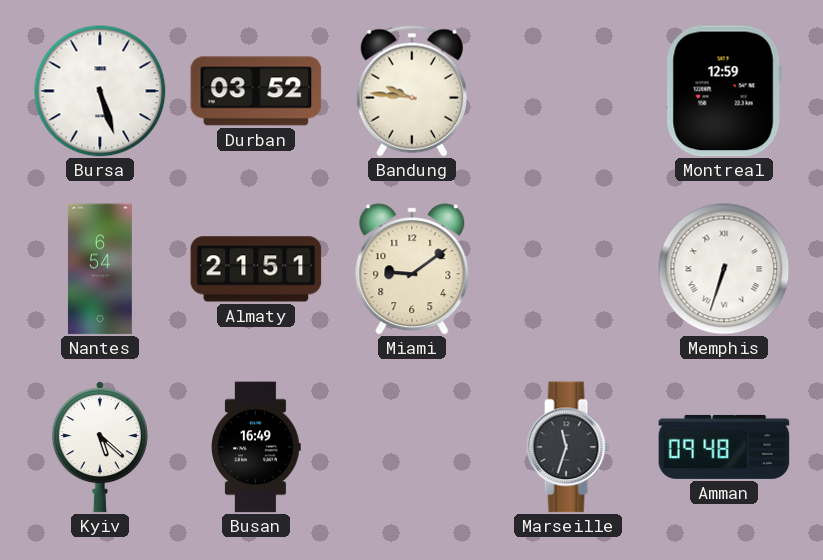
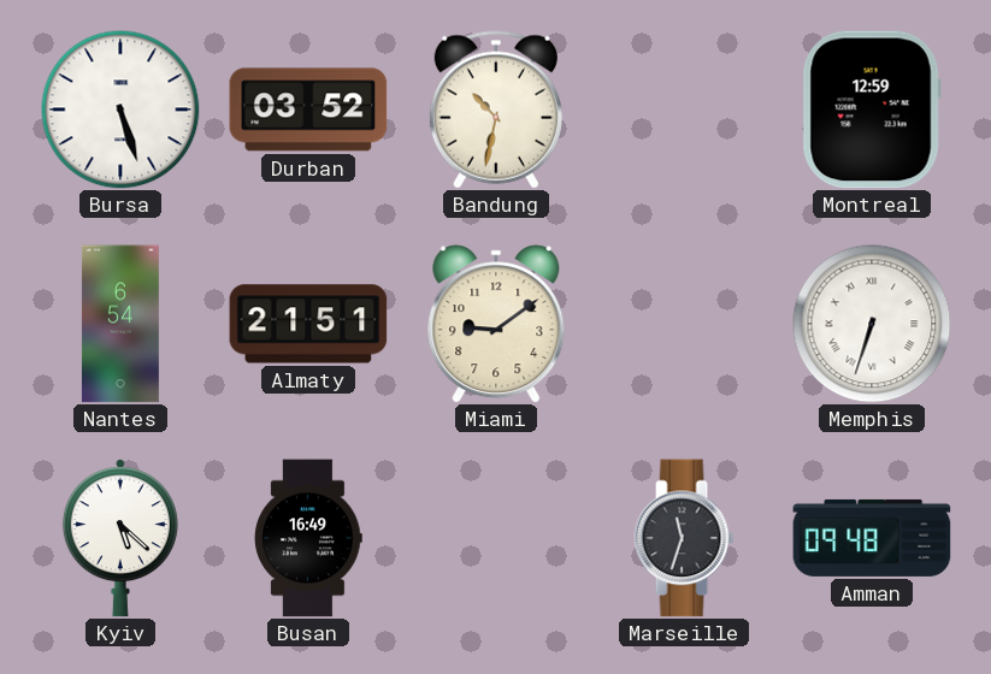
Bandung: 9:46 -> 10:32 (496, 110)
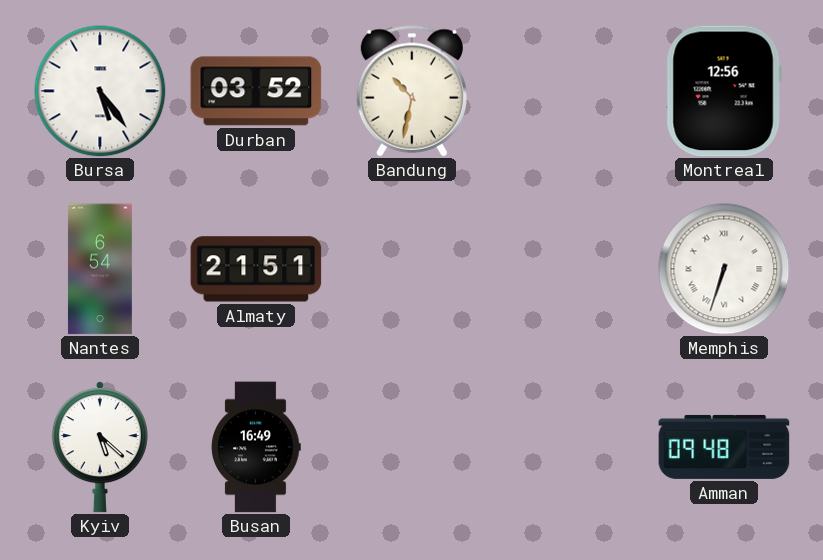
Bursa: 5:27 -> 5:24 (100, 91)
Montreal: 12:59 -> 12:56 (724, 91)
Miami: 9:09 -> none (496, 324)
Marseille: 11:33 -> none (684, 538)
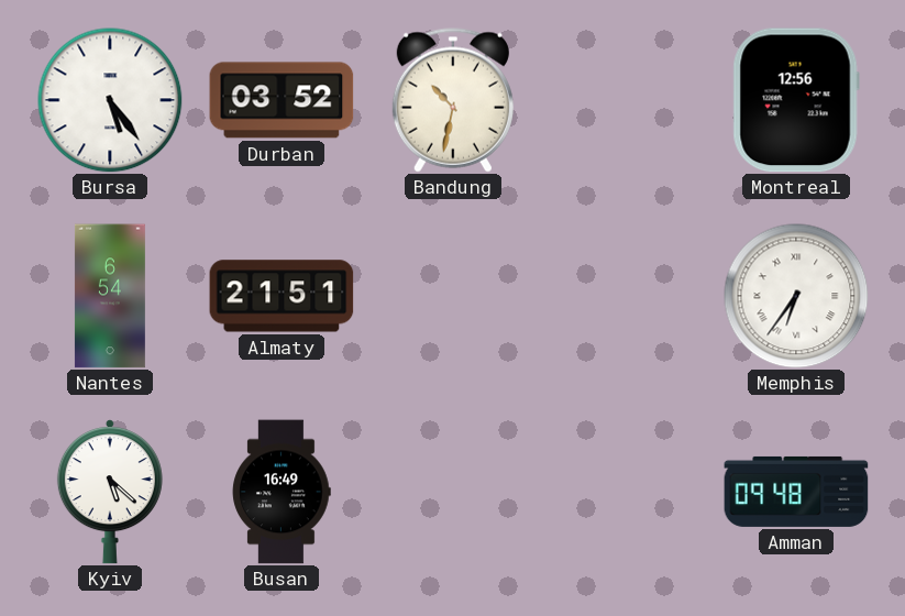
Memphis: 6:33 -> 6:36 (796, 296)
